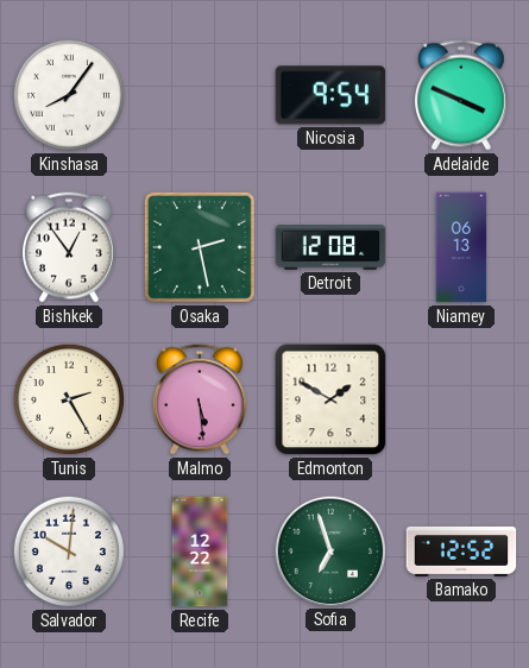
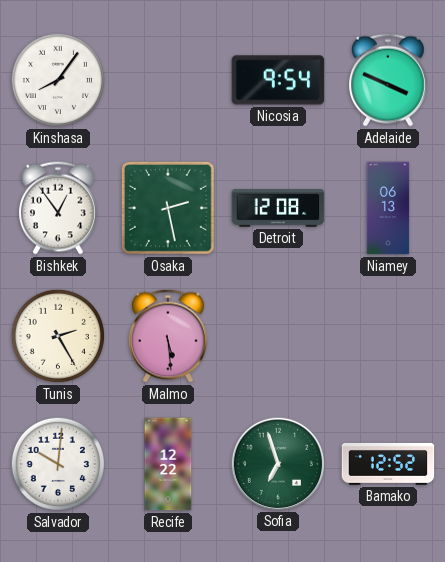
Edmonton: 1:50 -> none (330, 399)
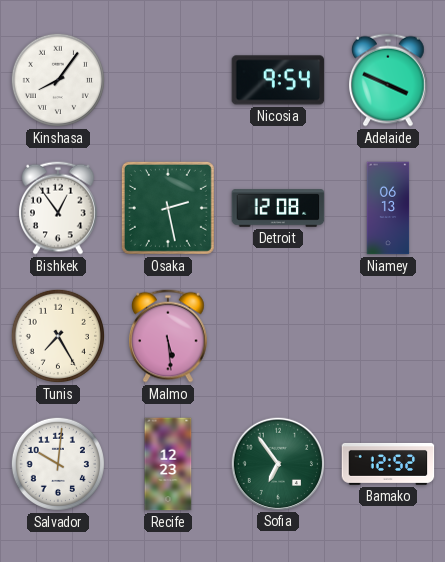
Tunis: 2:25 -> 7:25 (58, 336)
Recife: 12:22 -> 12:23 (168, 464)
Sofia: 6:57 -> 6:54 (277, 463)
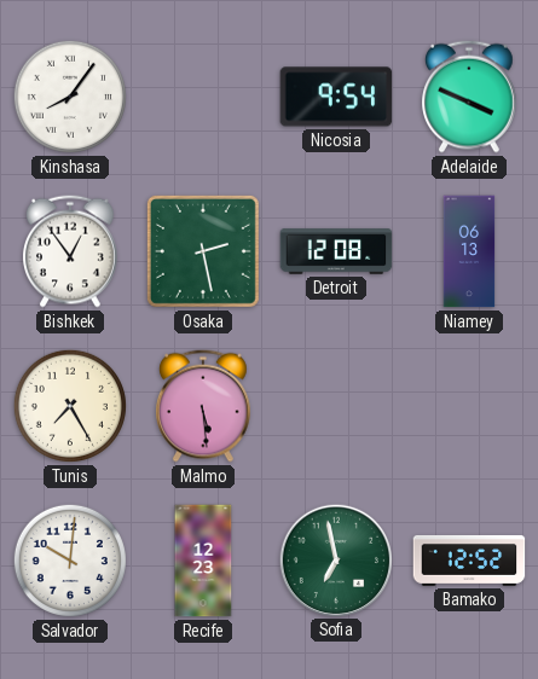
Sofia: 6:54 -> 6:58 (335, 559)
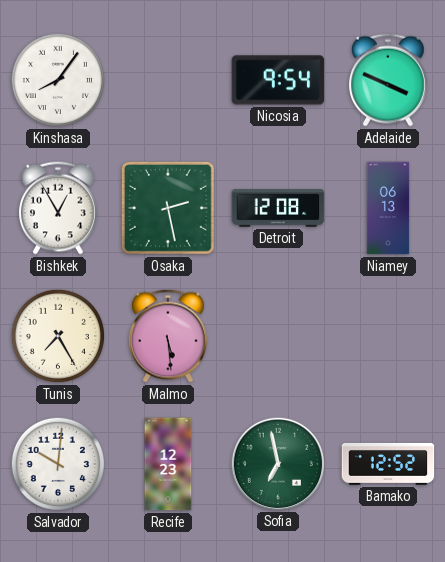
Bishkek: 12:54 -> 12:55 (59, 208)
